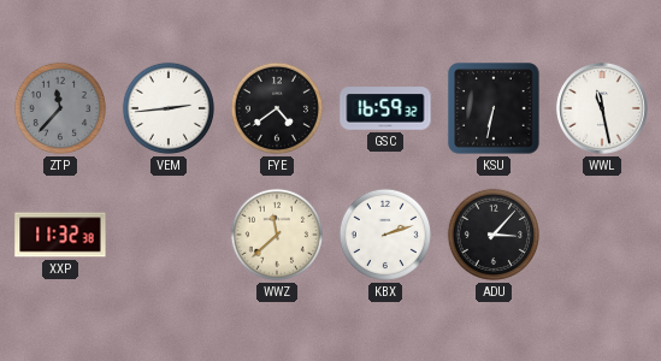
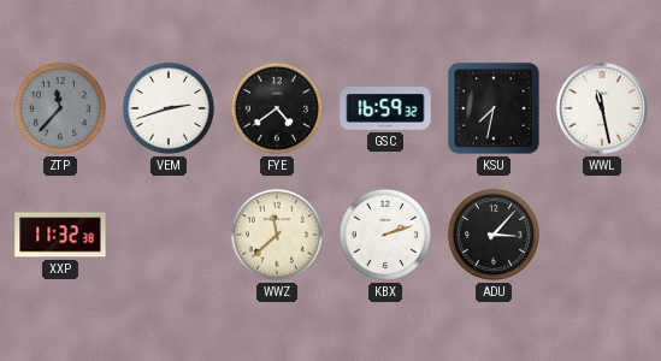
VEM: 2:44 -> 2:42 (169, 108)
KSU: 6:32 -> 7:32 (494, 108)
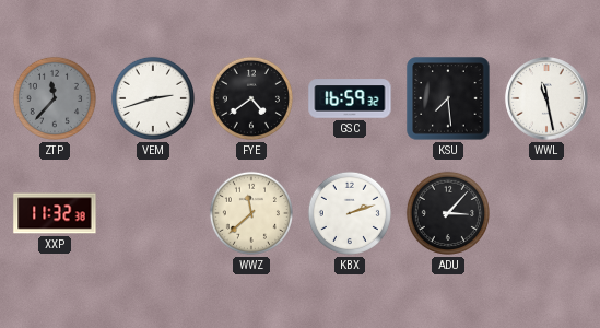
KSU: 7:32 -> 7:29 (448, 98)
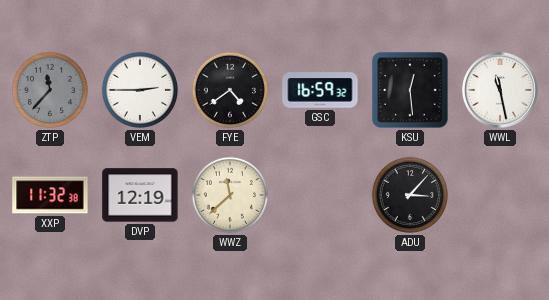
VEM: 2:42 -> 2:45 (140, 90)
KSU: 7:29 -> 12:29 (410, 90)
DVP: none -> 12:19 (140, 195)
KBX: 2:12 -> none (350, 213)
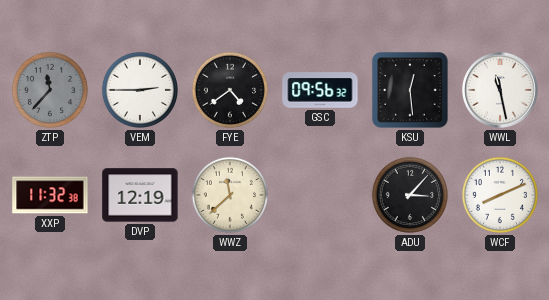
GSC: 16:59 -> 09:56 (320, 90)
WCF: none -> 8:11 (500, 195)
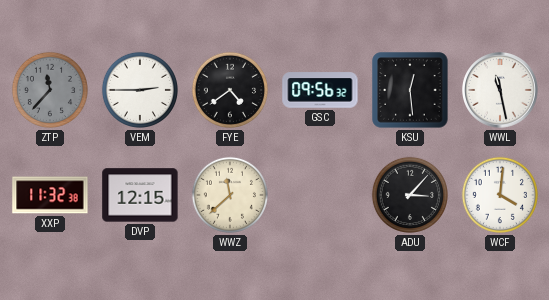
DVP: 12:19 -> 12:15 (140, 195)
WCF: 8:11 -> 4:01 (500, 195)
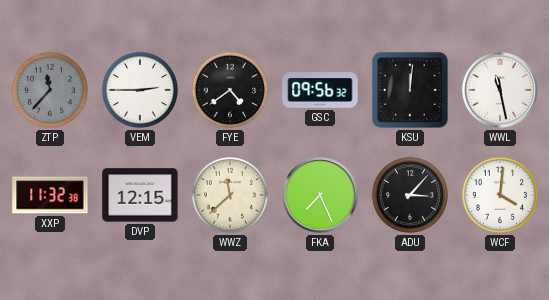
KSU: 12:29 -> 12:01 (410, 90)
FKA: none -> 7:26 (321, 196)
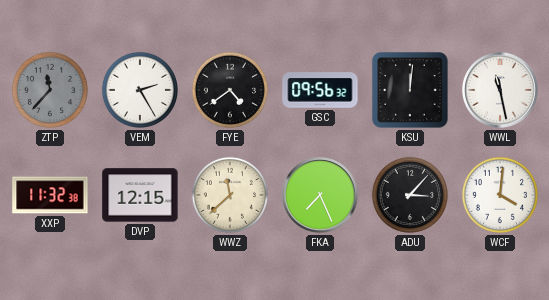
VEM: 2:45 -> 2:25 (140, 90)
